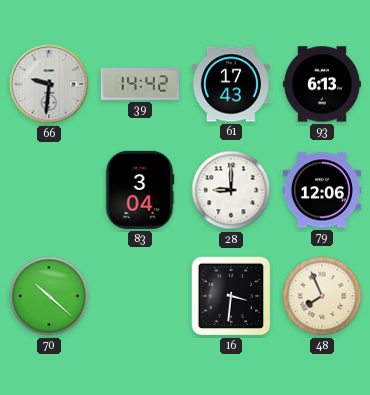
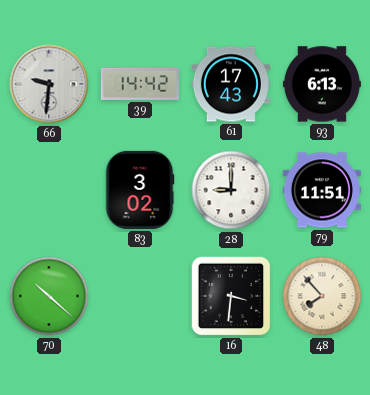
83: 3:04 -> 3:02 (140, 190)
79: 12:06 -> 11:51 (322, 190)
48: 7:56 -> 7:53 (322, 296)
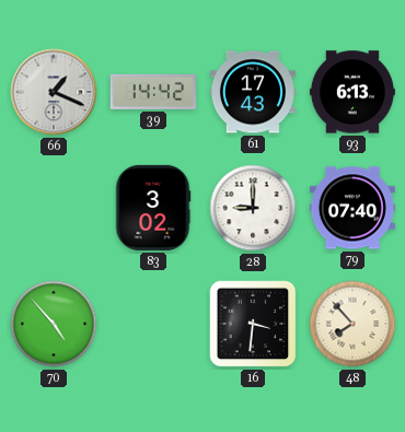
66: 9:31 -> 1:19 (54, 92)
79: 11:51 -> 07:40 (352, 208)
70: 10:22 -> 4:53 (54, 324)
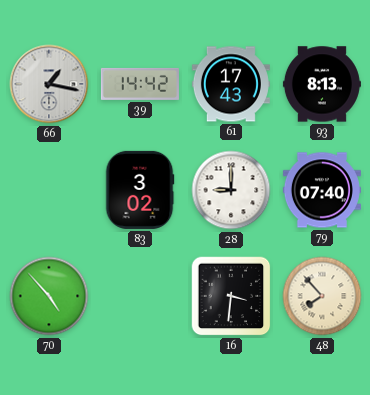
66: 1:19 -> 1:17 (49, 84)
93: 6:13 -> 8:13 (322, 84)
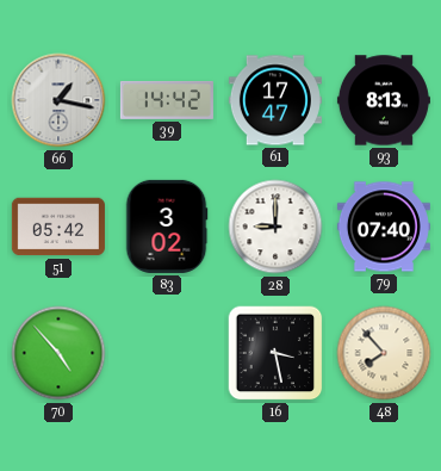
61: 17:43 -> 17:47 (275, 100)
51: none -> 05:42 (58, 227)
16: 3:31 -> 3:28 (275, 353)
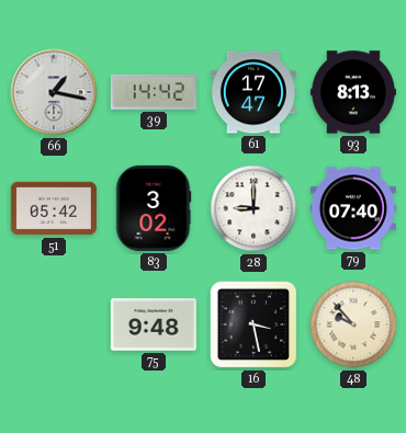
70: 4:53 -> none (58, 353)
75: none -> 9:48 (154, 324)
48: 7:53 -> 9:53 (353, 324)
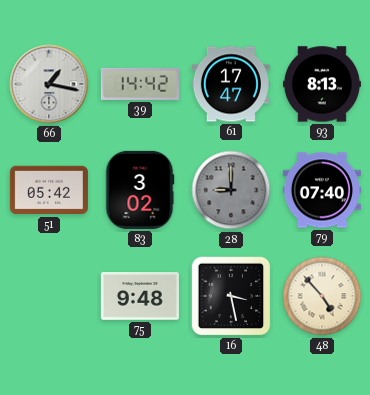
28 dial: white -> grey (231, 190)
48: 9:53 -> 4:53 (322, 296)
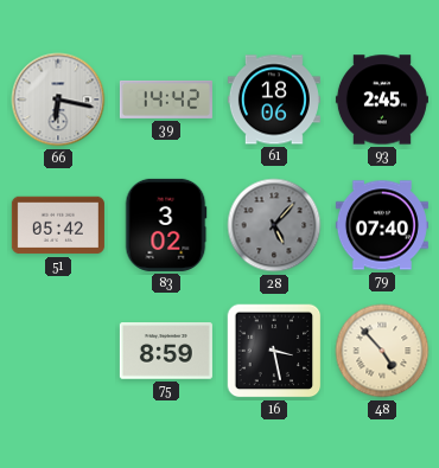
66: 1:17 -> 6:17 (58, 100)
61: 17:47 -> 18:06 (274, 100)
93: 8:13 -> 2:45 (382, 100)
28: 9:00 -> 5:07 (274, 225)
75: 9:48 -> 8:59 (166, 351)
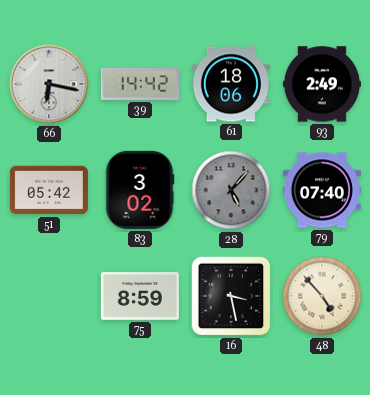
93: 2:45 -> 2:49 (322, 84)
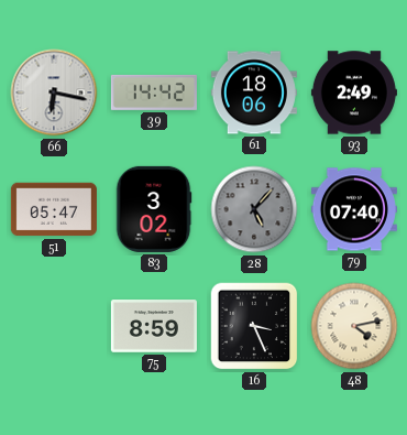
51: 05:42 -> 05:47 (54, 209)
16: 3:28 -> 3:26 (254, 326)
48: 4:53 -> 4:13 (354, 326)
